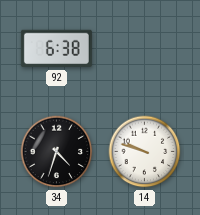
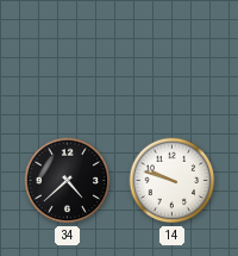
92: 6:38 -> none (56, 49)
34: 4:33 -> 4:38 (68, 181)
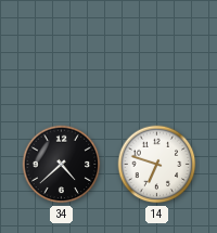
14: 9:48 -> 6:48 (157, 165)
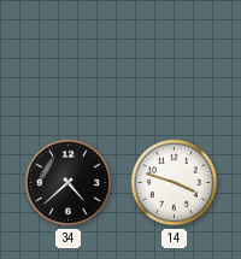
14: 6:48 -> 3:48 (175, 183)
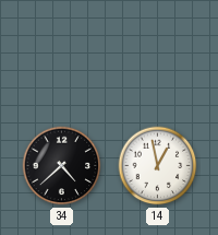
14: 3:48 -> 12:58 (158, 166)
